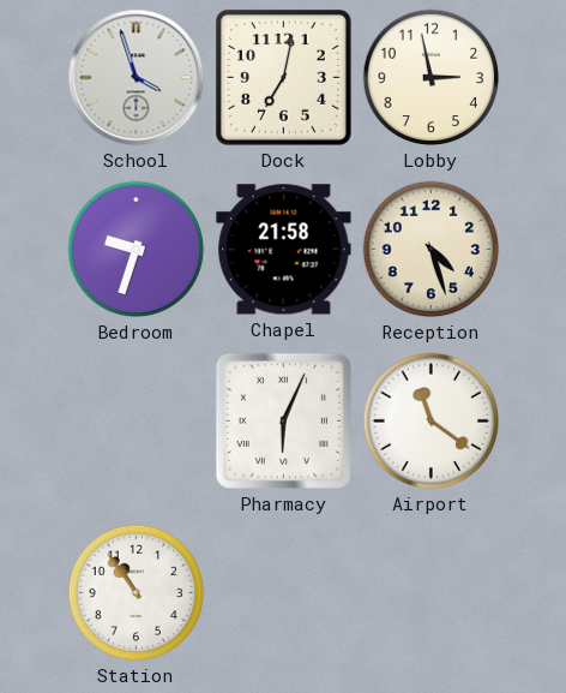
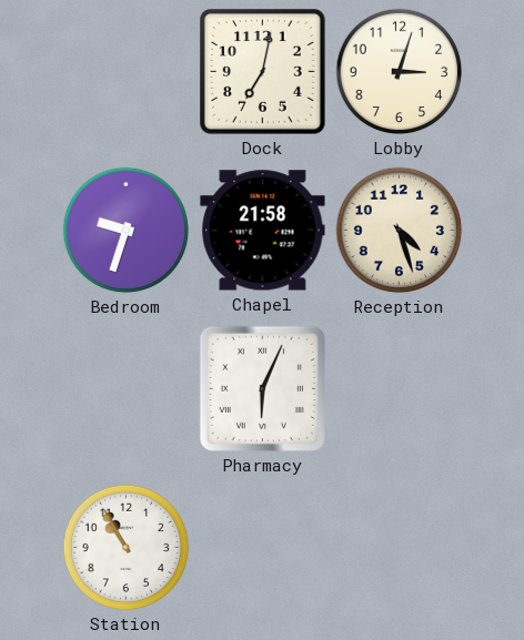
School: 3:57 -> none (137, 78)
Lobby: 2:58 -> 3:03 (400, 72)
Airport: 11:21 -> none (432, 422)
Station: 10:54 -> 10:55 (127, 548)
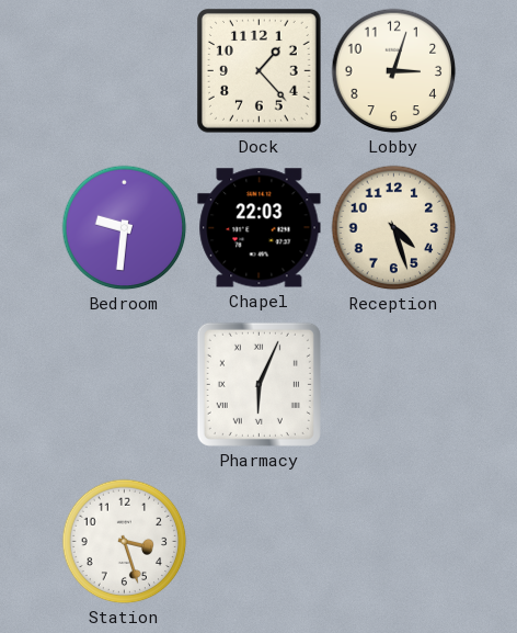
Dock: 7:02 -> 1:23 (258, 70)
Bedroom: 9:33 -> 9:31 (125, 228)
Chapel: 21:58 -> 22:03 (260, 228)
Station: 10:55 -> 3:27 (125, 542)
